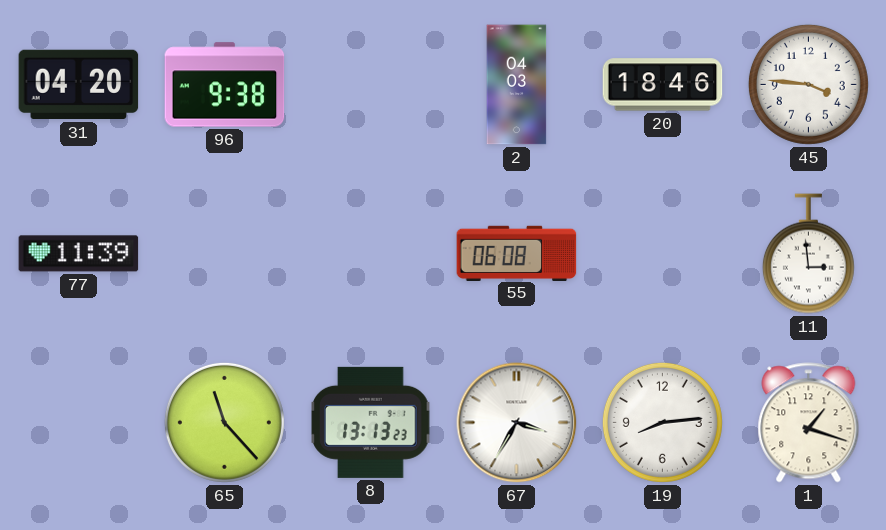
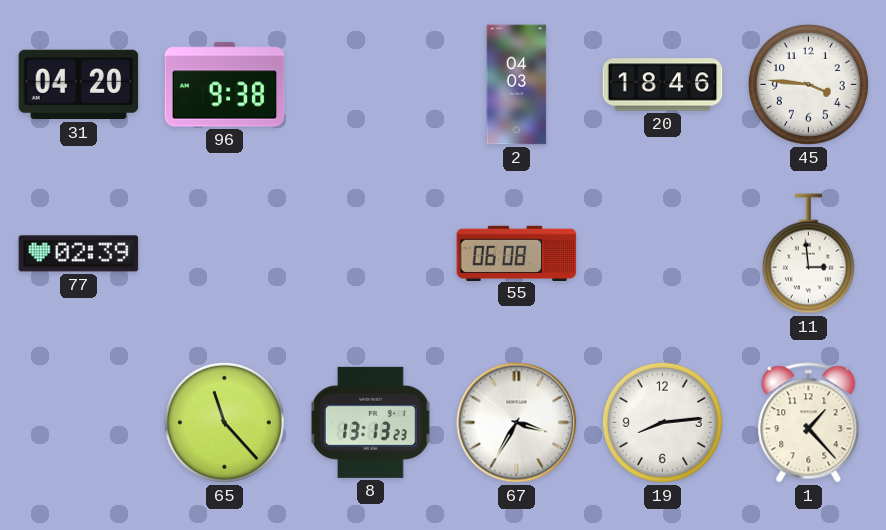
77: 11:39 -> 02:39 (79, 254)
1: 1:18 -> 1:23 (809, 423)
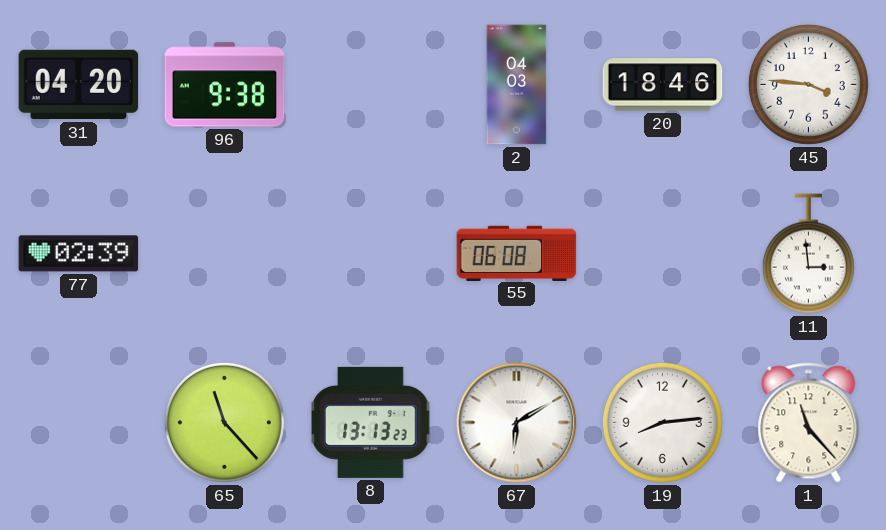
67: 3:35 -> 6:10 (517, 423)
1: 1:23 -> 11:23 (809, 423)
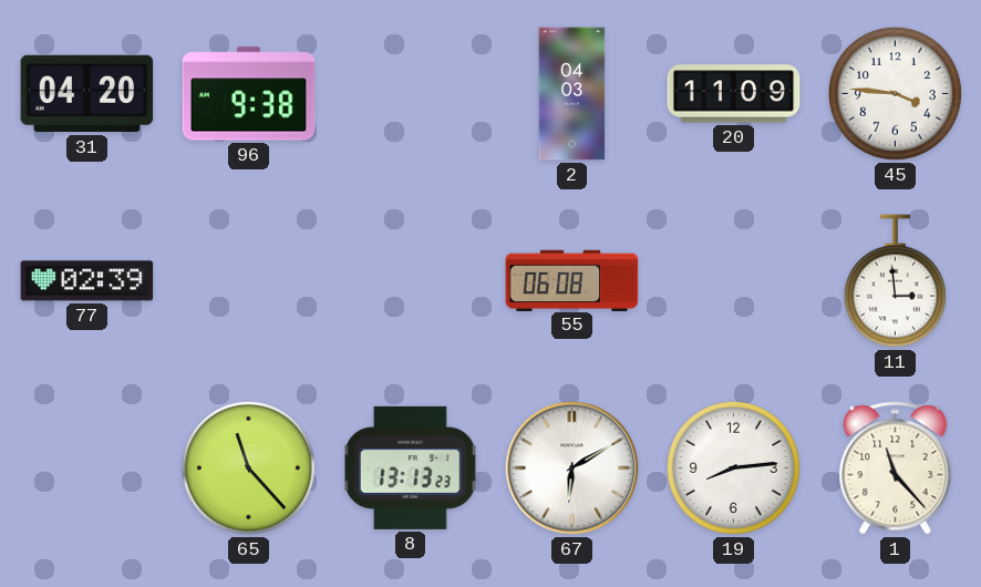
20: 18:46 -> 11:09 (734, 94)
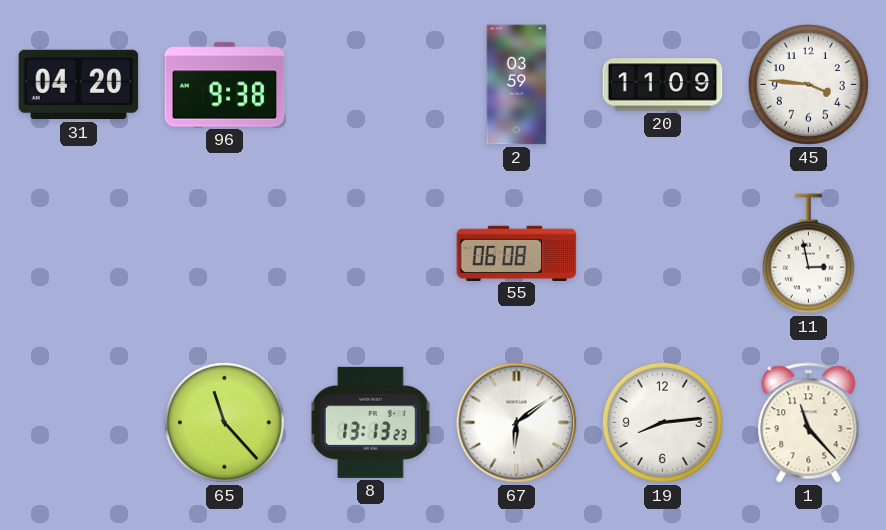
2: 04:03 -> 03:59 (517, 85)
77: 02:39 -> none (87, 281)
11: 2:59 -> 2:58 (808, 254)
67: 6:10 -> 6:09 (517, 423)
